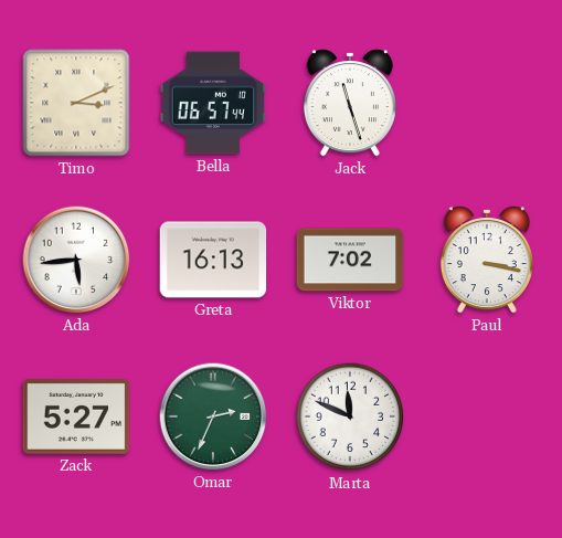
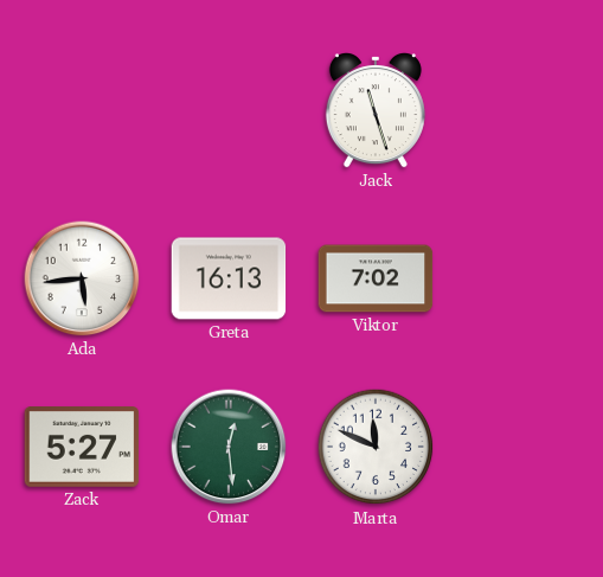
Timo: 3:11 -> none (76, 103)
Bella: 06:57 -> none (213, 103)
Paul: 3:17 -> none (487, 261)
Omar: 2:34 -> 12:29 (229, 447)
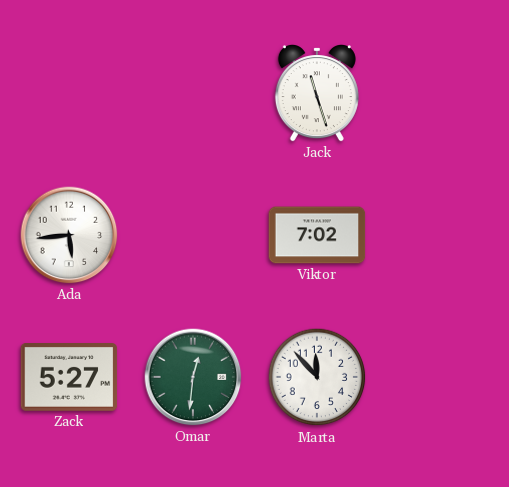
Greta: 16:13 -> none (229, 278)
Omar: 12:29 -> 12:31 (193, 377)
Marta: 11:49 -> 11:53 (317, 377)
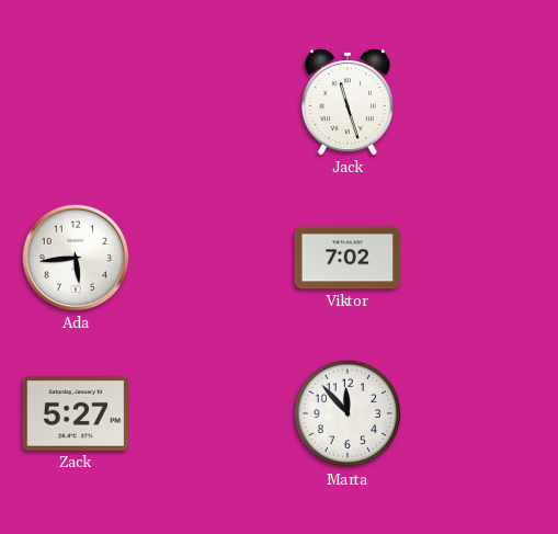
Omar: 12:31 -> none (193, 377)
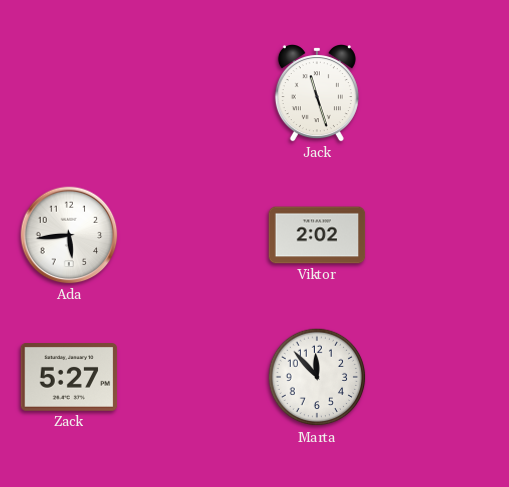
Viktor: 7:02 -> 2:02 (317, 235)
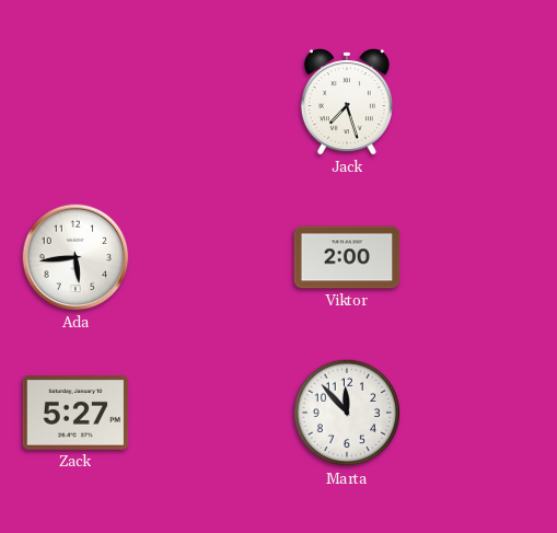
Jack: 11:27 -> 7:27 (347, 103)
Viktor: 2:02 -> 2:00 (347, 257)
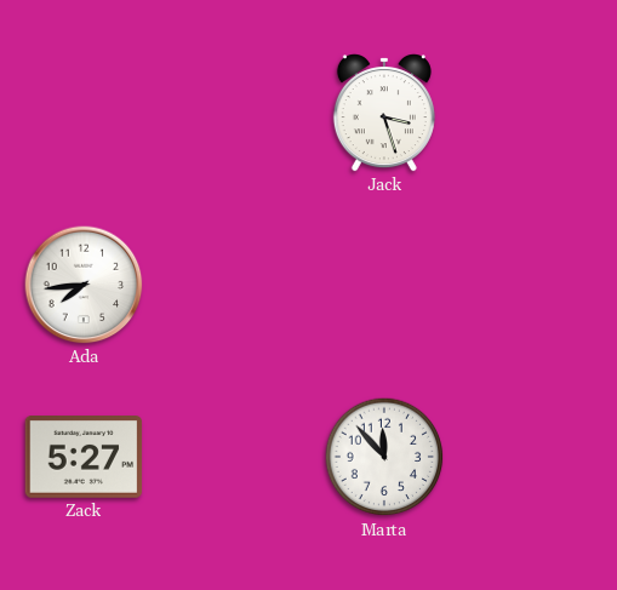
Jack: 7:27 -> 3:27 (384, 114)
Ada: 5:44 -> 7:44 (84, 285)
Viktor: 2:00 -> none (347, 257)
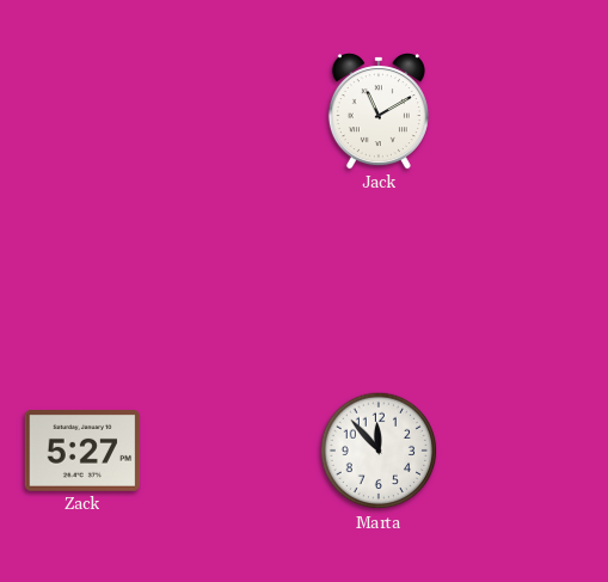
Jack: 3:27 -> 11:10 (379, 112)
Ada: 7:44 -> none (84, 285)
